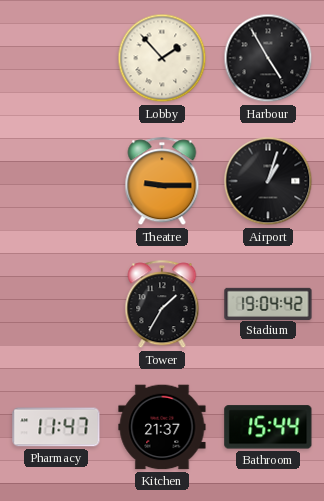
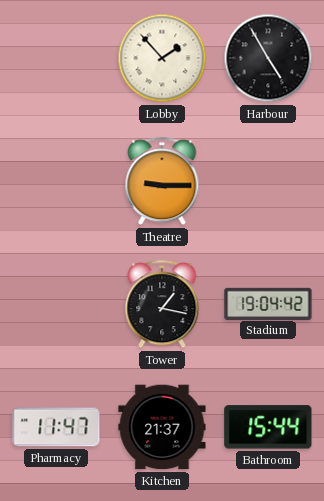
Airport: 1:03 -> none (268, 181)
Tower: 1:35 -> 1:17 (162, 305)
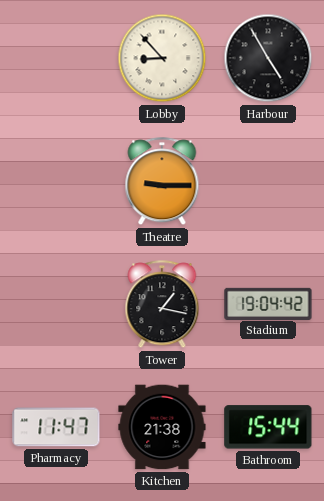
Lobby: 1:53 -> 8:53 (162, 58)
Kitchen: 21:37 -> 21:38 (162, 427)
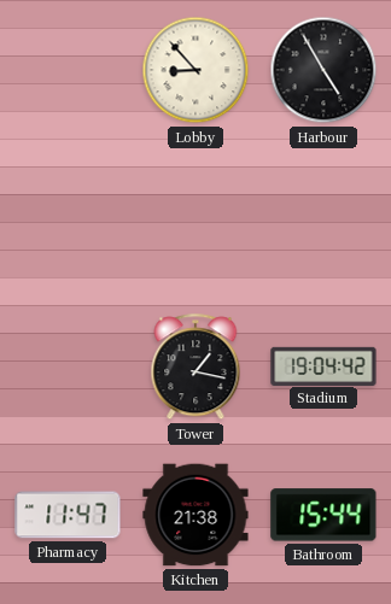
Theatre: 9:15 -> none (162, 182)
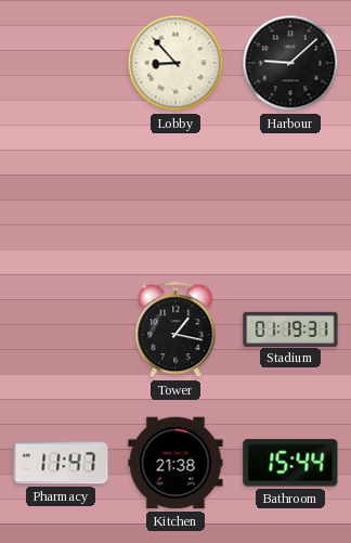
Harbour: 4:55 -> 9:08 (290, 63)
Stadium: 19:04 -> 01:19 (290, 328)
